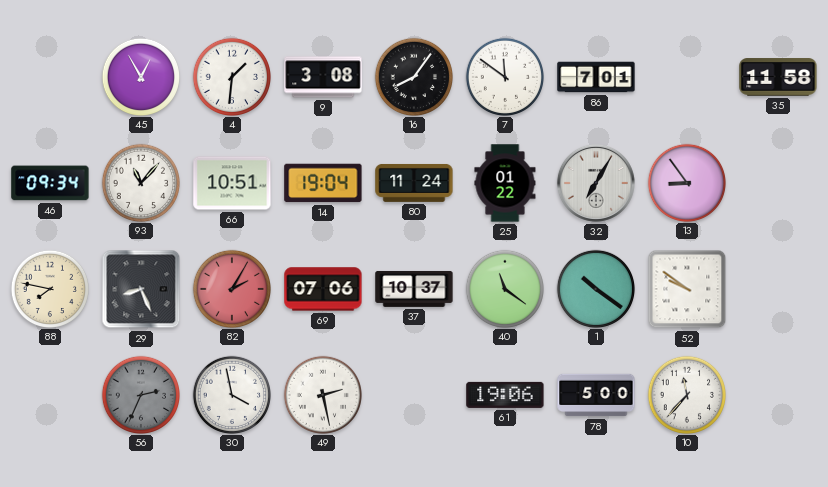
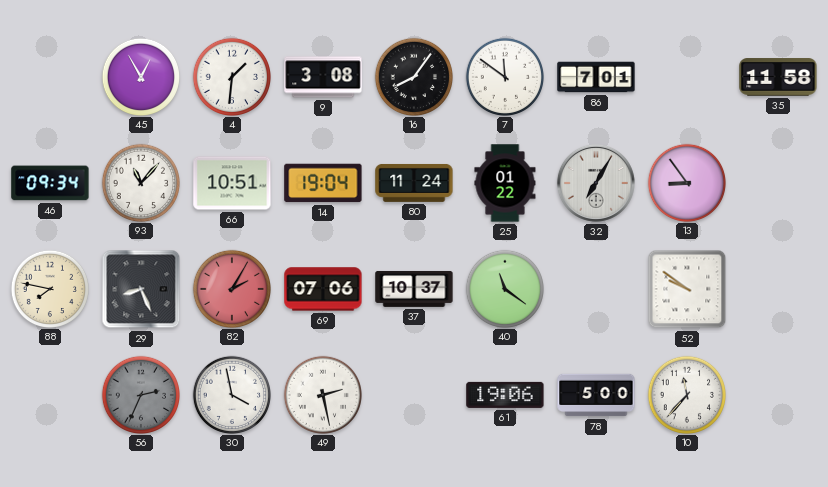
1: 10:21 -> none (595, 288)
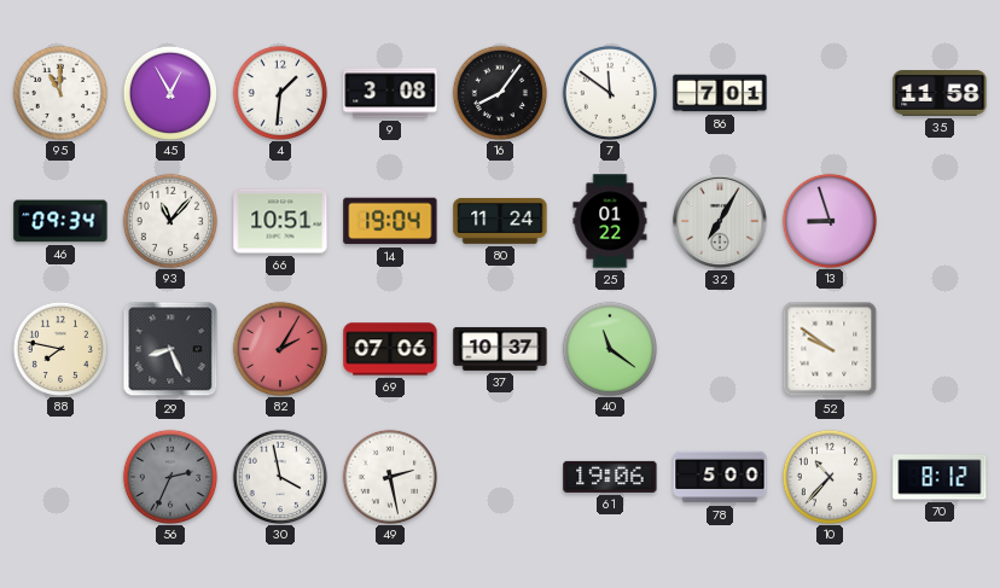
95: none -> 11:00 (59, 92)
13: 8:54 -> 8:57 (829, 220)
10: 11:37 -> 10:37 (829, 476)
70: none -> 8:12 (940, 477)
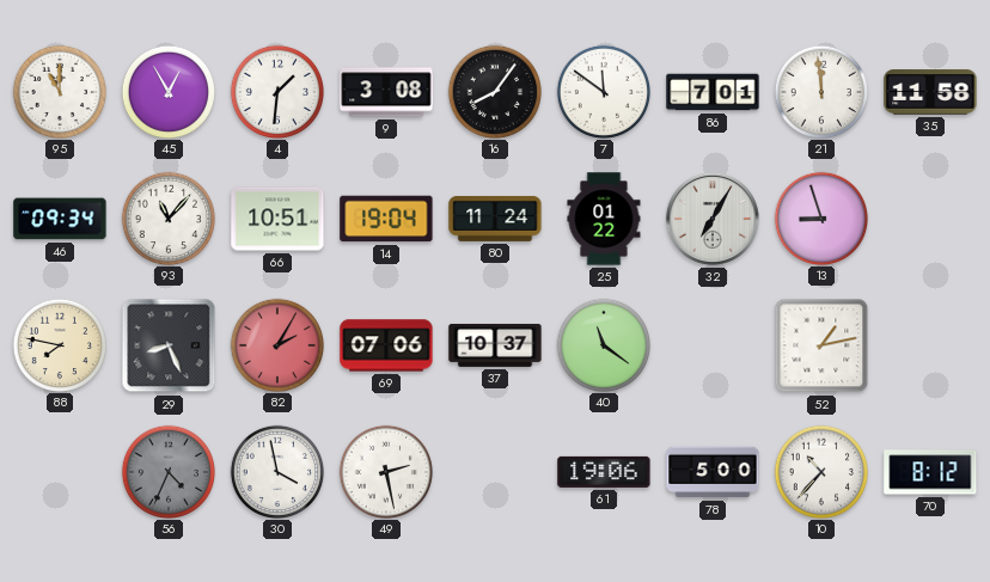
21: none -> 11:59 (820, 91)
52: 9:51 -> 1:13 (821, 345)
56: 2:34 -> 4:34 (167, 471)
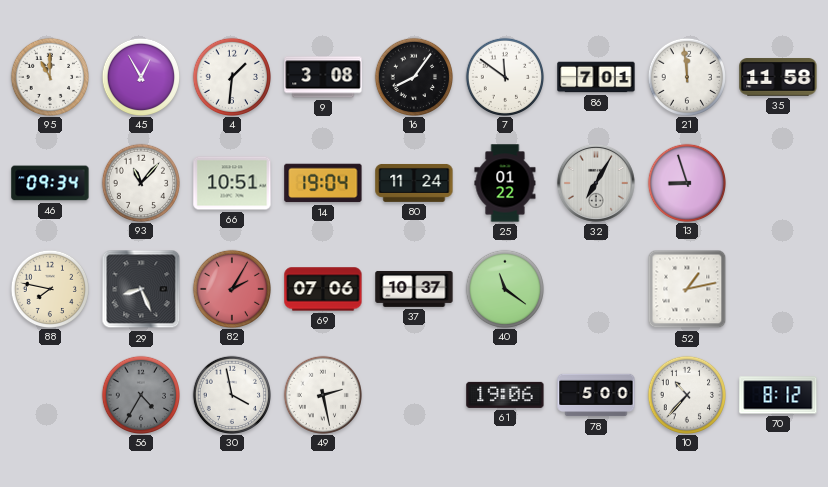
56: 4:34 -> 4:35 (140, 394)
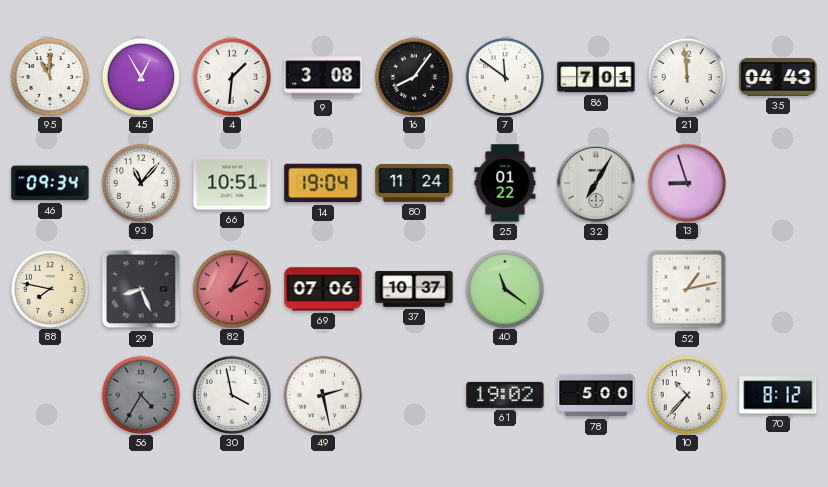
35: 11:58 -> 04:43 (778, 77)
61: 19:06 -> 19:02 (505, 395)
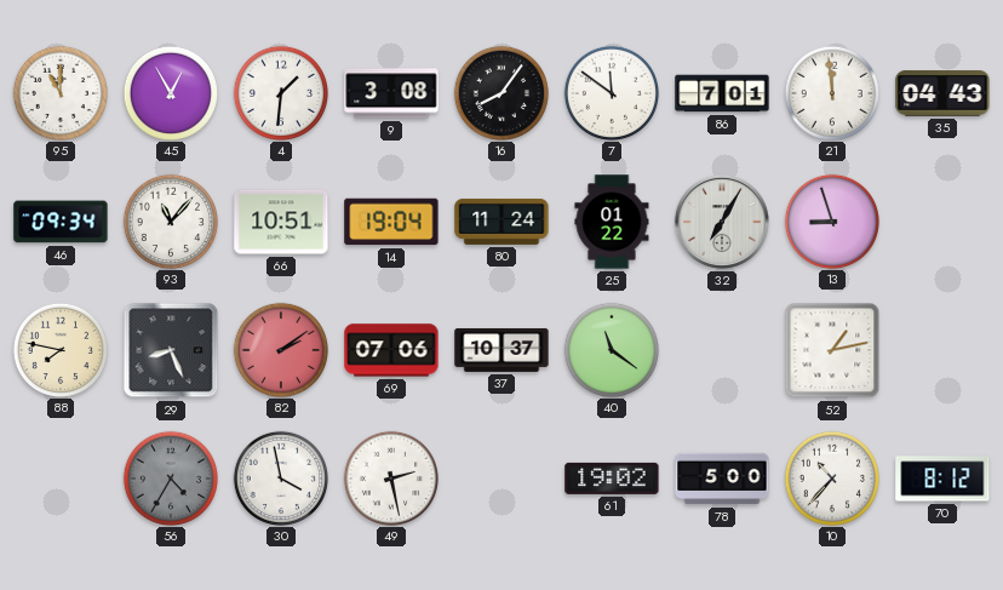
82: 2:05 -> 2:09 (280, 349)
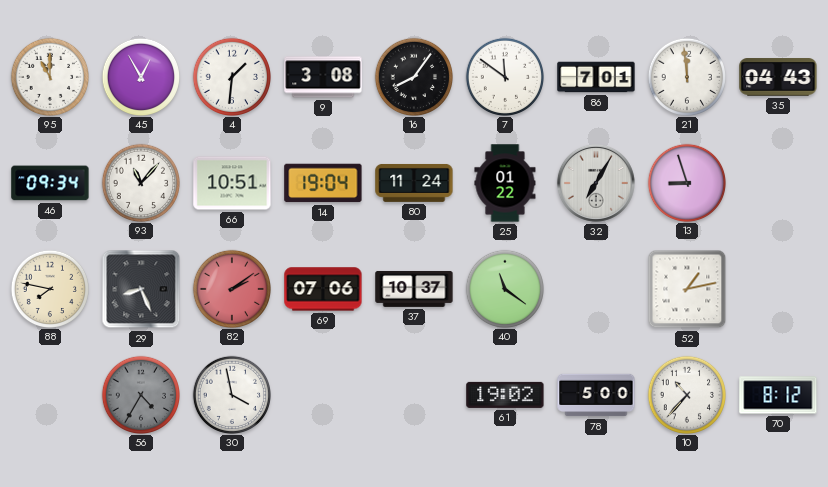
49: 2:28 -> none (390, 477)
